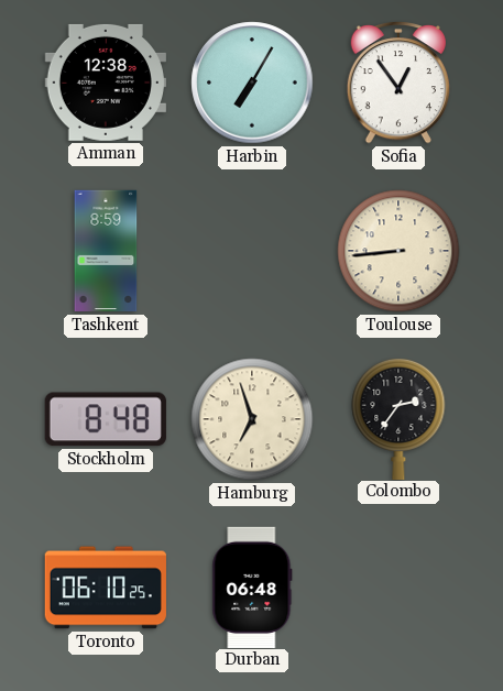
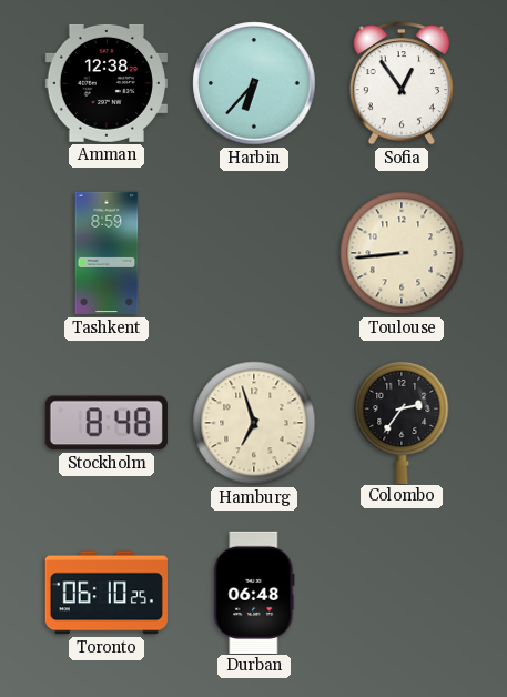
Harbin: 7:05 -> 6:37 (254, 83)
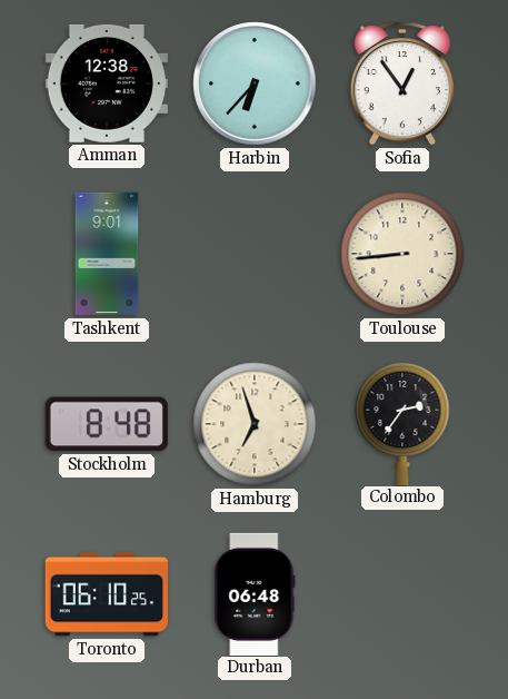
Tashkent: 8:59 -> 9:01 (107, 254)
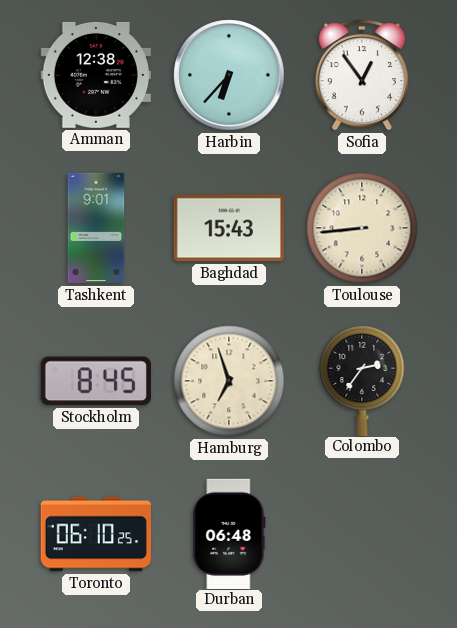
Baghdad: none -> 15:43 (229, 228)
Stockholm: 8:48 -> 8:45 (96, 381)
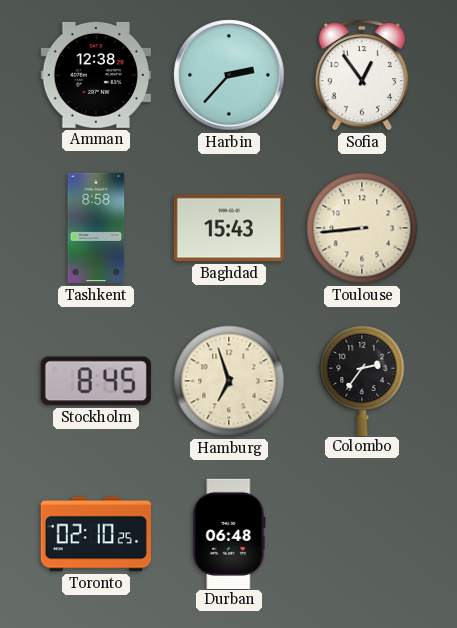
Harbin: 6:37 -> 2:37 (229, 75)
Tashkent: 9:01 -> 8:58 (96, 228)
Toronto: 06:10 -> 02:10 (96, 534)
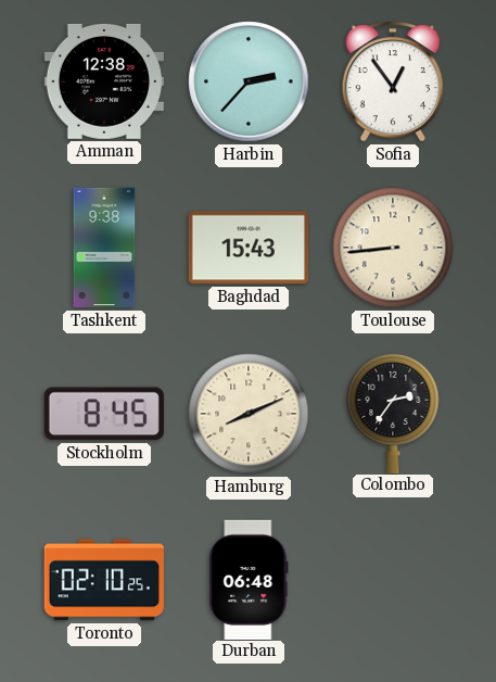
Tashkent: 8:58 -> 9:38 (104, 248)
Hamburg: 6:57 -> 8:11 (249, 414)
